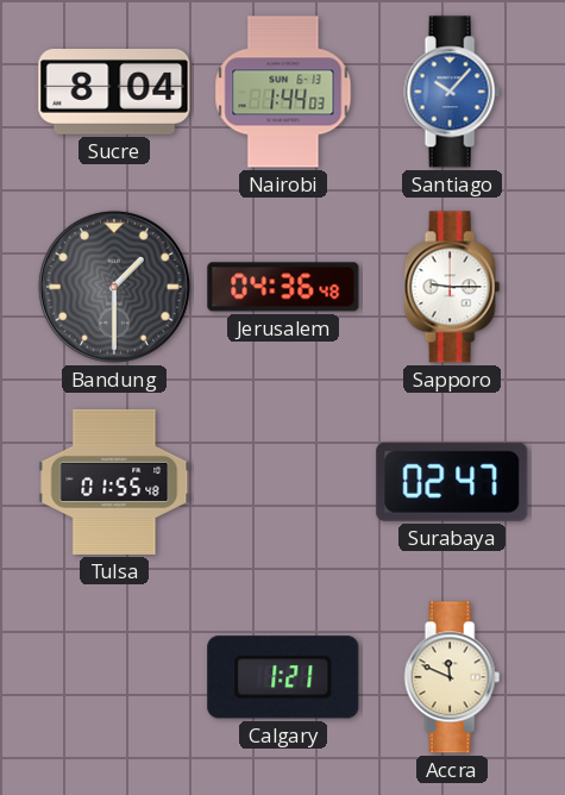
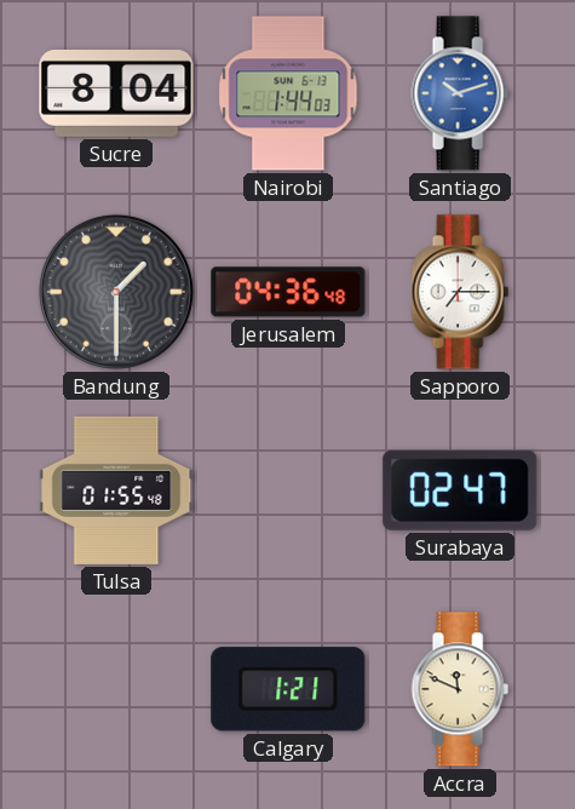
Santiago: 10:07 -> 10:12 (460, 93)
Sapporo: 9:15 -> 7:15 (460, 292)
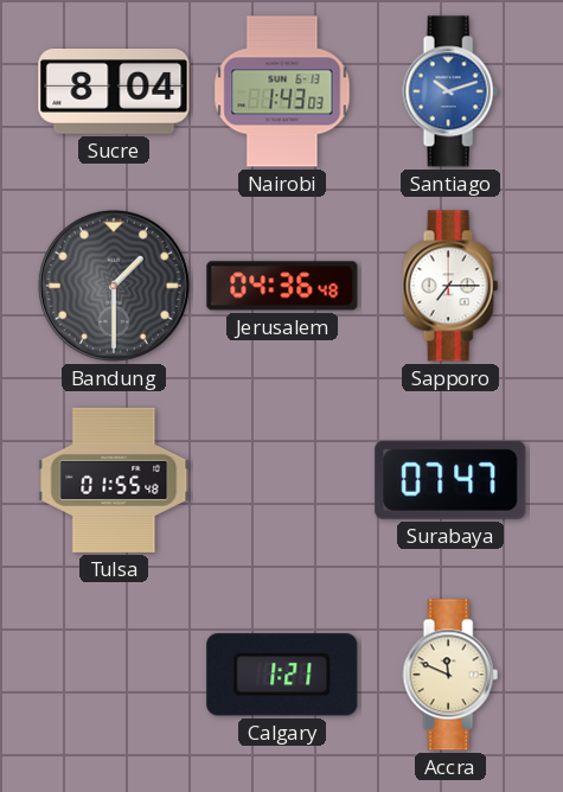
Nairobi: 1:44 -> 1:43 (282, 91)
Surabaya: 02:47 -> 07:47 (450, 480)
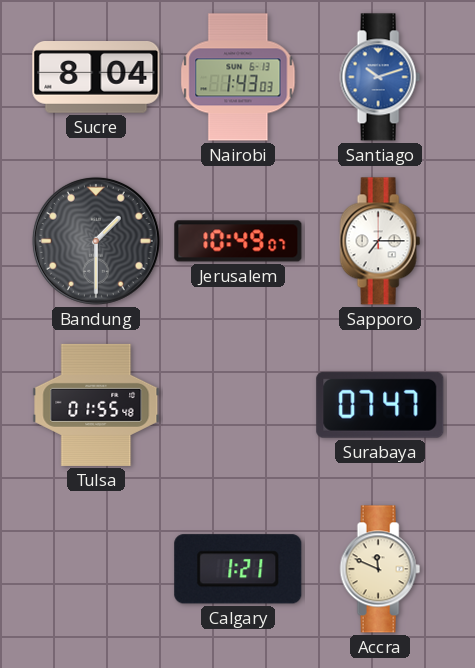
Jerusalem: 04:36 -> 10:49 (238, 241)
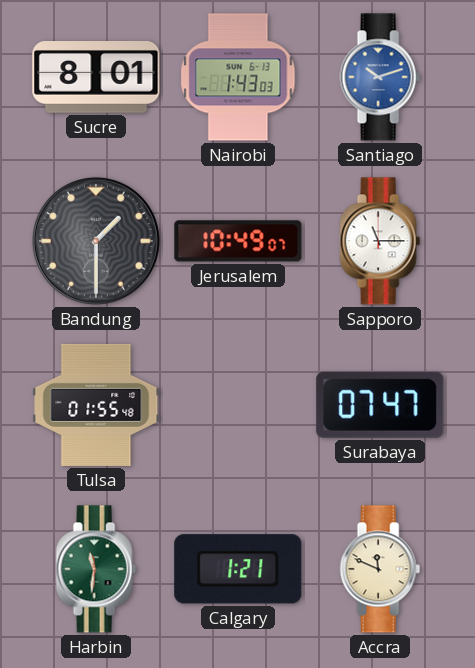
Sucre: 8:04 -> 8:01 (96, 78)
Sapporo: 7:15 -> 11:15 (380, 241)
Harbin: none -> 11:31 (96, 569)
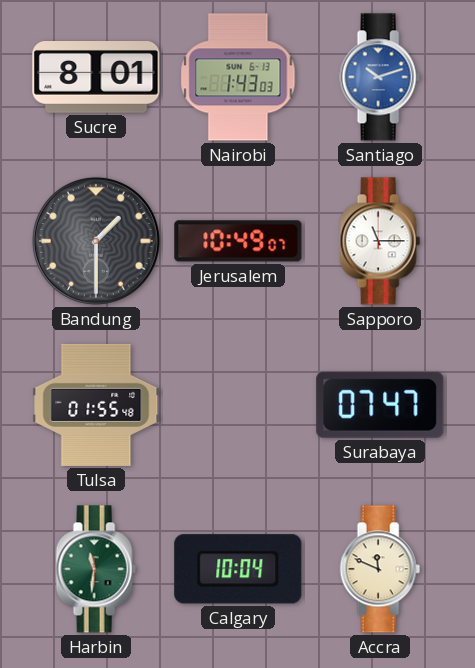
Calgary: 1:21 -> 10:04 (238, 569)
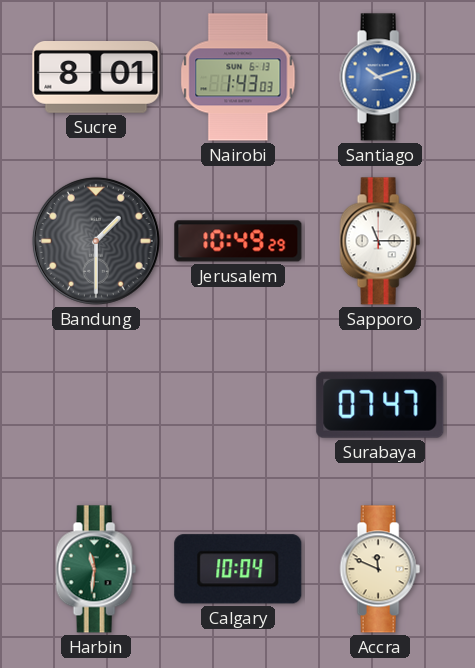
Jerusalem: 10:49:07 -> 10:49:29 (238, 241)
Tulsa: 01:55 -> none (96, 405)
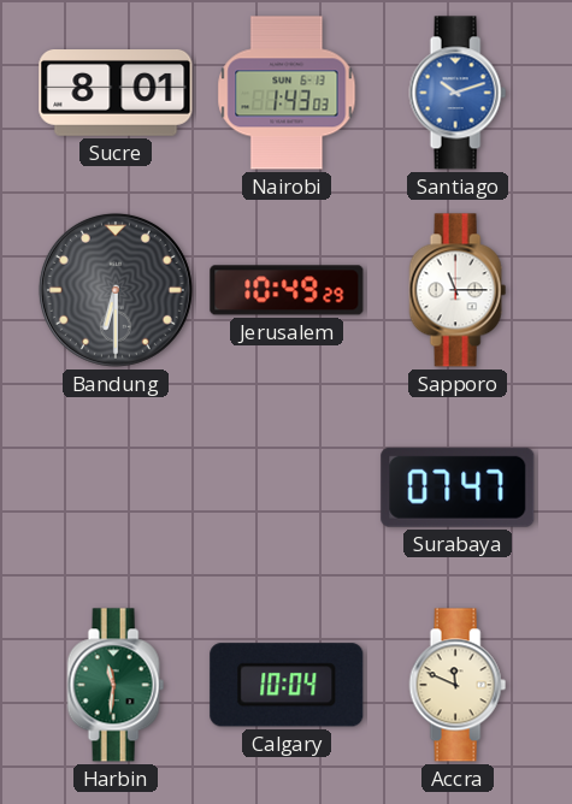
Bandung: 1:30 -> 6:30 (116, 290)
